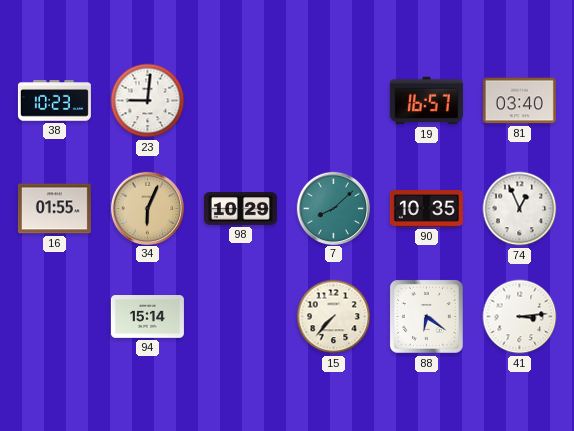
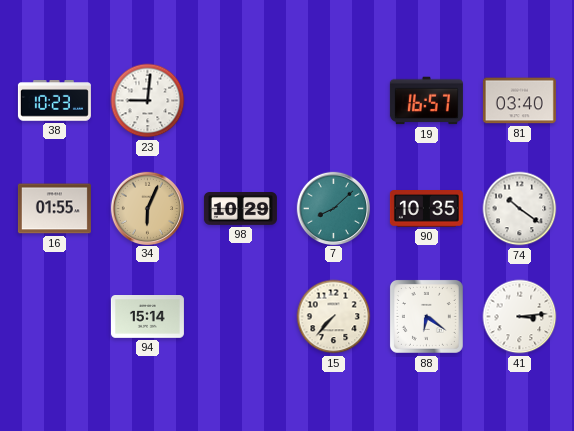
74: 12:56 -> 10:21 (520, 209)
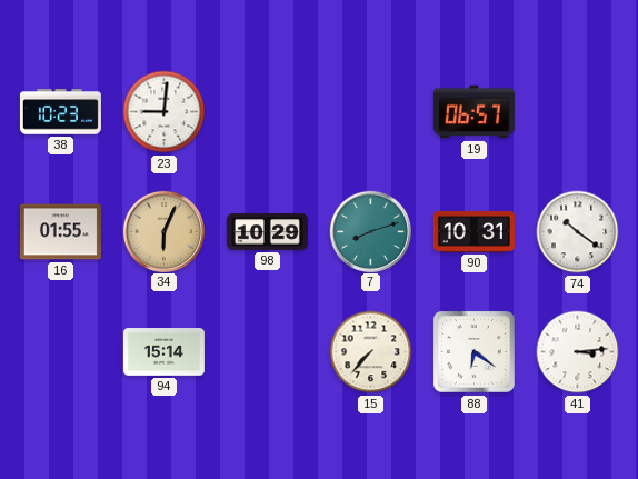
19: 16:57 -> 06:57 (473, 112)
81: 03:40 -> none (519, 101)
7: 8:08 -> 8:12 (370, 231)
90: 10:35 -> 10:31 (473, 232)
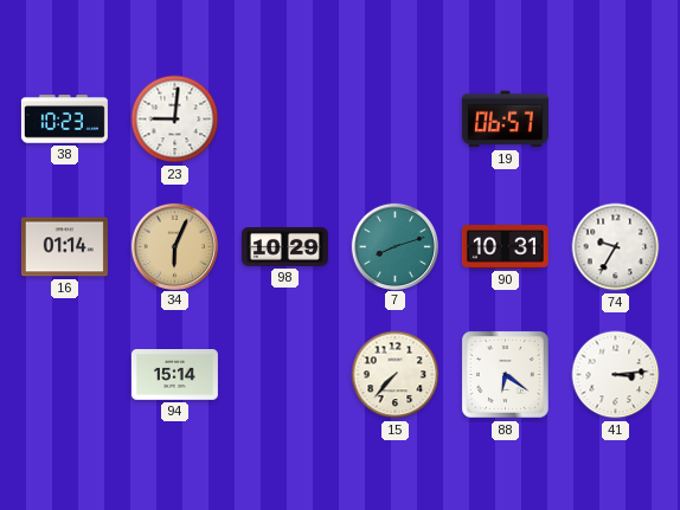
16: 01:55 -> 01:14 (64, 247)
74: 10:21 -> 9:35 (616, 247)
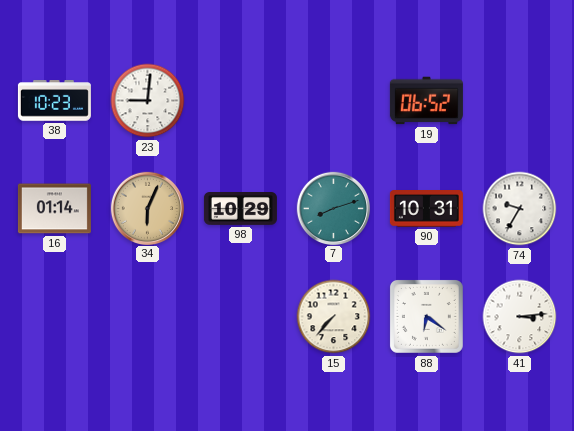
19: 06:57 -> 06:52 (426, 101)
94: 15:14 -> none (174, 375)
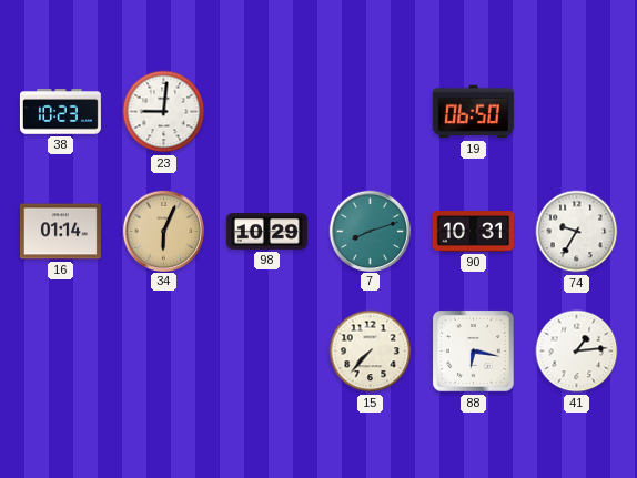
19: 06:52 -> 06:50 (473, 112)
88: 6:21 -> 6:17 (473, 350)
41: 3:14 -> 1:14 (577, 352)
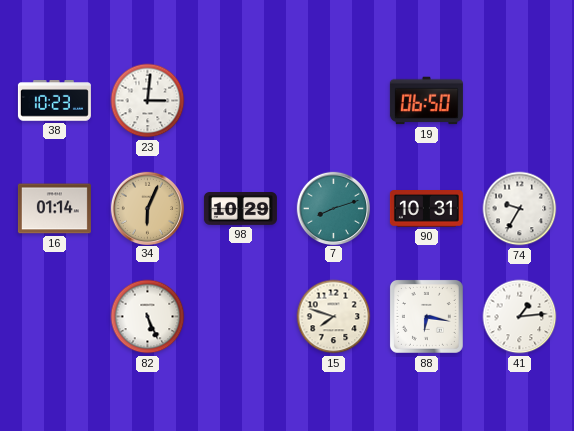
23: 9:01 -> 3:01 (148, 101)
82: none -> 5:26 (148, 317)
15: 7:37 -> 7:48 (334, 317)
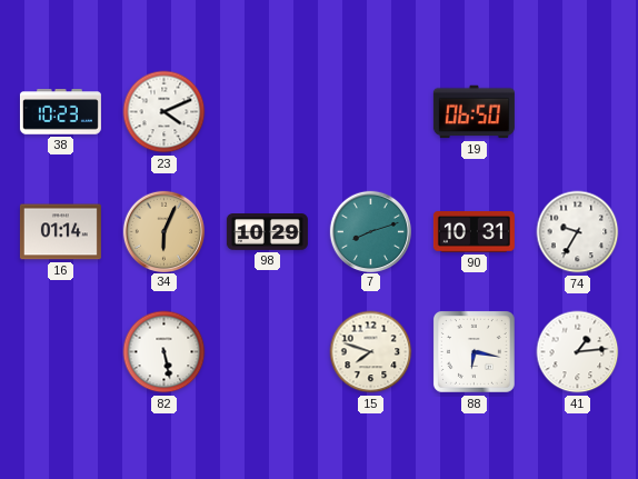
23: 3:01 -> 4:11 (165, 112)
82: 5:26 -> 5:28 (165, 352)
